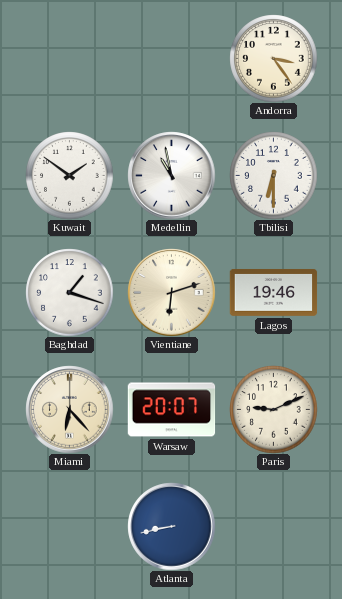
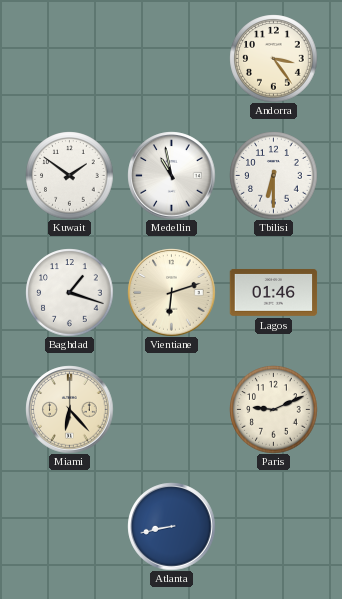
Lagos: 19:46 -> 01:46 (273, 292)
Warsaw: 20:07 -> none (171, 410)
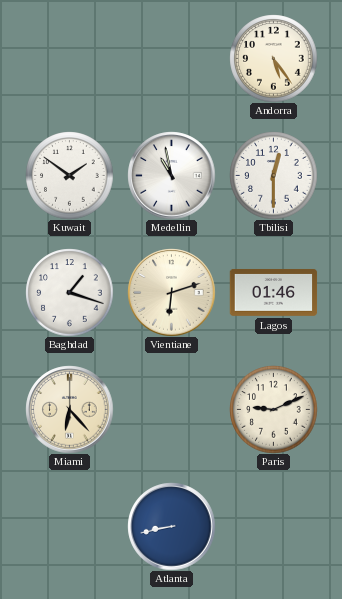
Andorra: 3:24 -> 5:24 (273, 58)
Tbilisi: 6:30 -> 12:30 (273, 175)
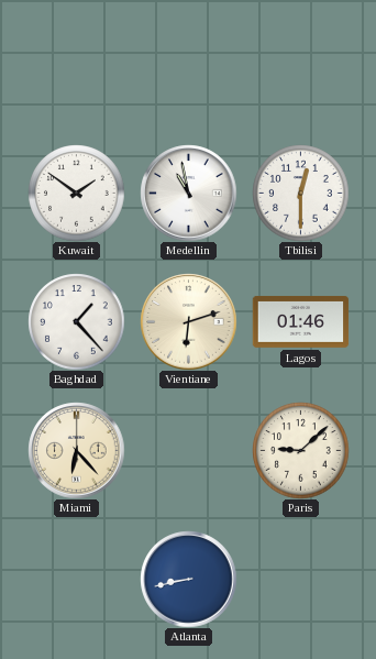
Andorra: 5:24 -> none (273, 58)
Baghdad: 1:18 -> 1:23 (76, 321)
Paris: 9:11 -> 9:08 (300, 450)
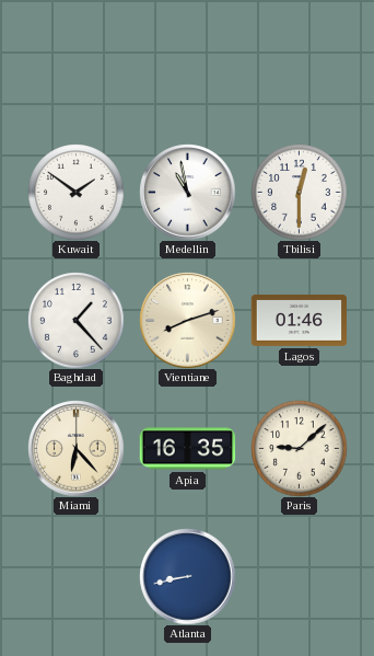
Vientiane: 6:12 -> 8:12 (187, 320)
Apia: none -> 16:35 (187, 449)
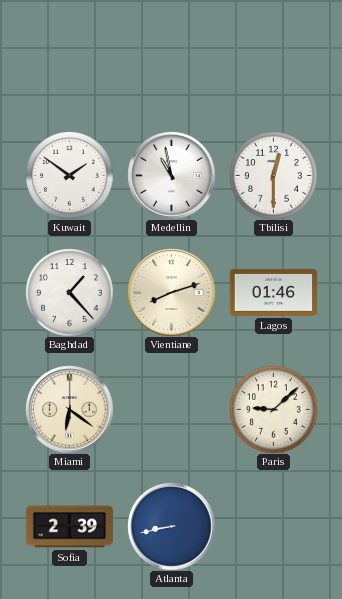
Miami: 6:23 -> 6:21 (69, 409)
Apia: 16:35 -> none (187, 449)
Sofia: none -> 2:39 (69, 527)
